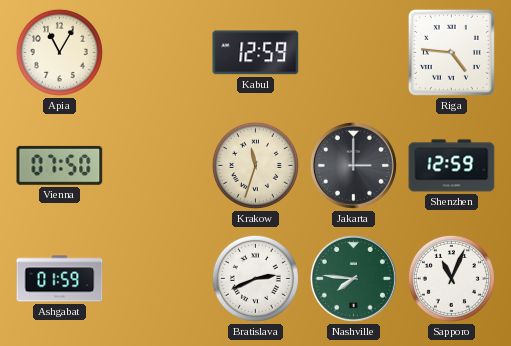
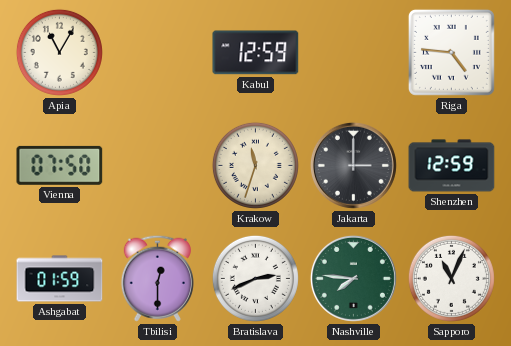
Tbilisi: none -> 12:30 (157, 278)
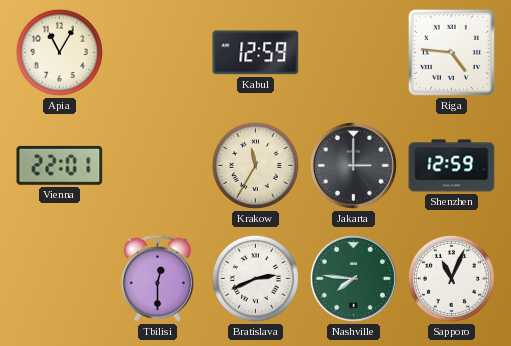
Vienna: 07:50 -> 22:01 (60, 165)
Krakow: 11:33 -> 11:35 (255, 165)
Ashgabat: 01:59 -> none (60, 279)
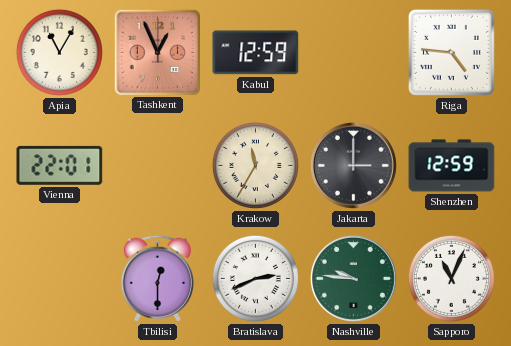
Tashkent: none -> 12:56 (157, 52)
Nashville: 7:46 -> 9:46 (353, 278)
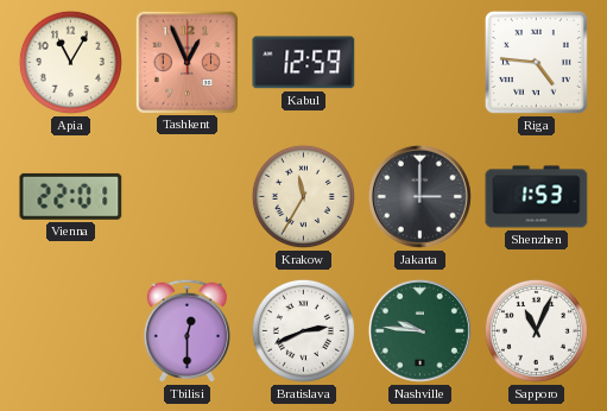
Shenzhen: 12:59 -> 1:53 (537, 197)
